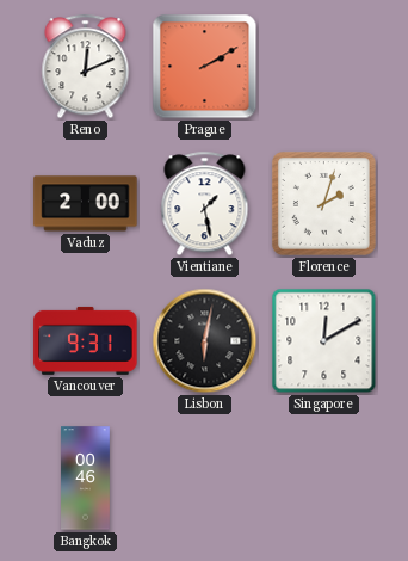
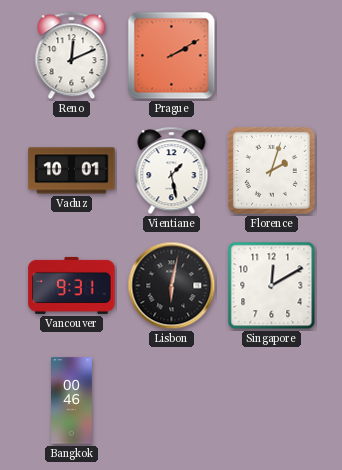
Vaduz: 2:00 -> 10:01 (72, 171)
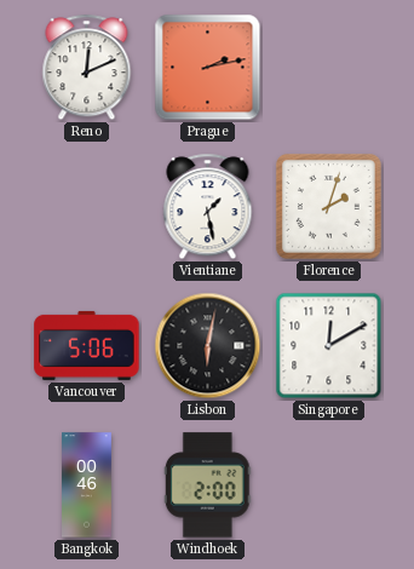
Prague: 2:10 -> 2:13 (208, 68)
Vaduz: 10:01 -> none (72, 171)
Vancouver: 9:31 -> 5:06 (87, 345)
Windhoek: none -> 2:00 (207, 485)
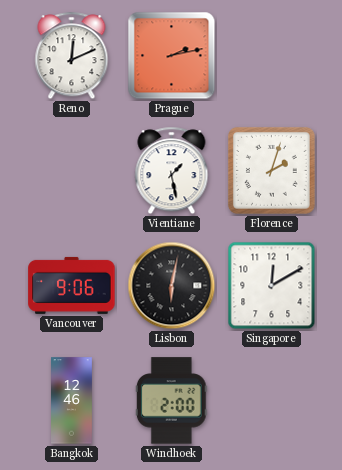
Vancouver: 5:06 -> 9:06 (72, 285)
Bangkok: 00:46 -> 12:46 (72, 401)
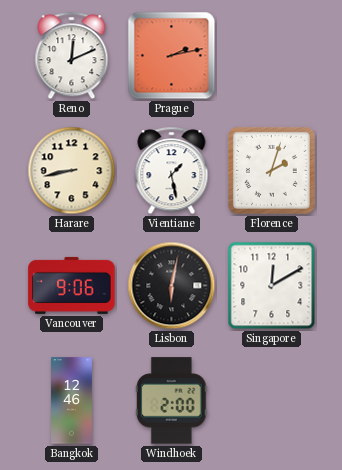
Harare: none -> 8:43 (72, 171)
